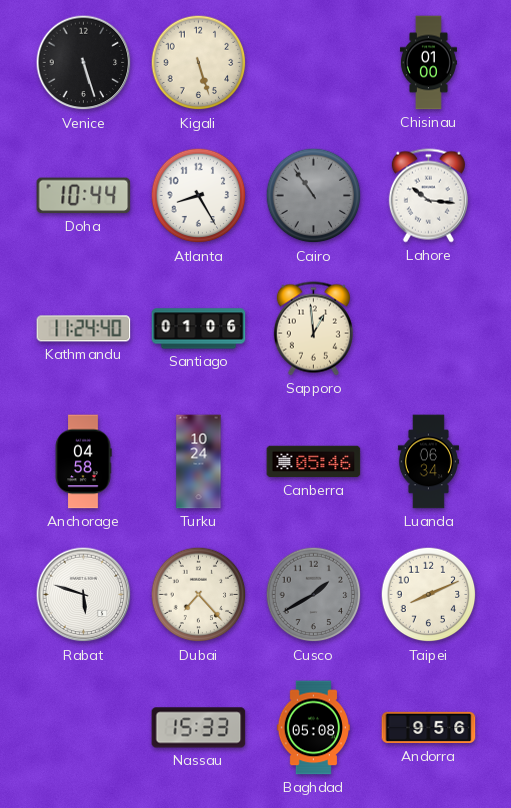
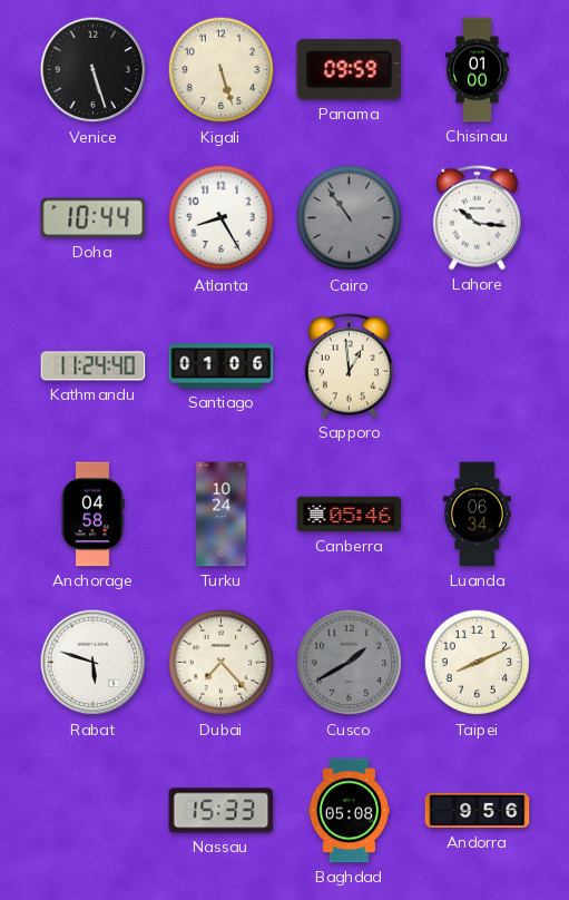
Panama: none -> 09:59 (350, 70)
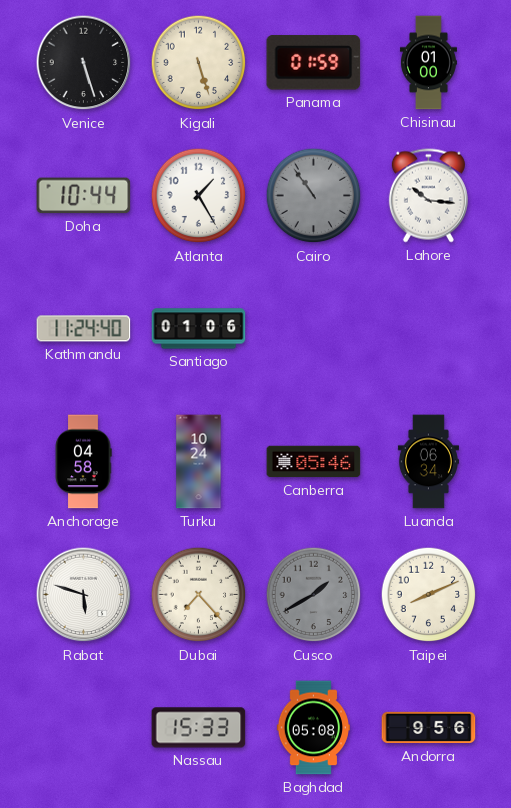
Panama: 09:59 -> 01:59 (314, 63)
Atlanta: 8:25 -> 1:25 (199, 196)
Sapporo: 12:59 -> none (349, 366)
